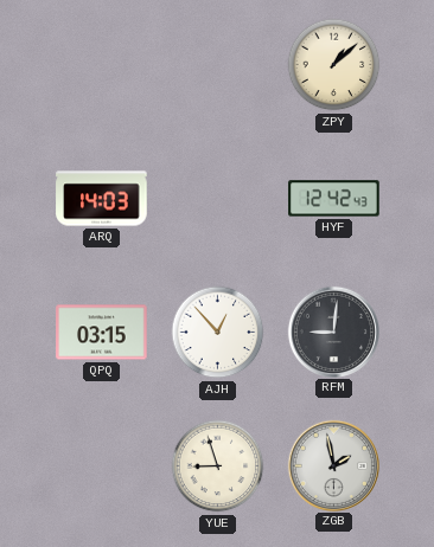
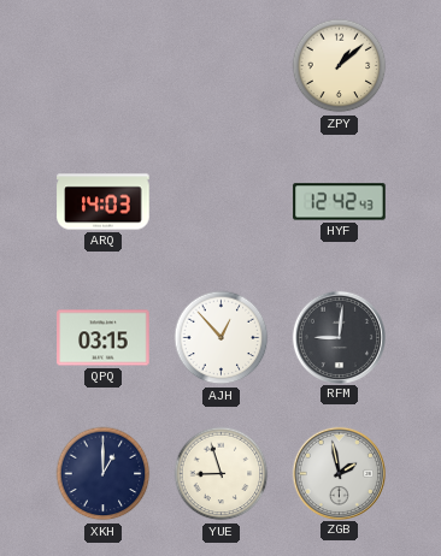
XKH: none -> 1:00 (104, 474)
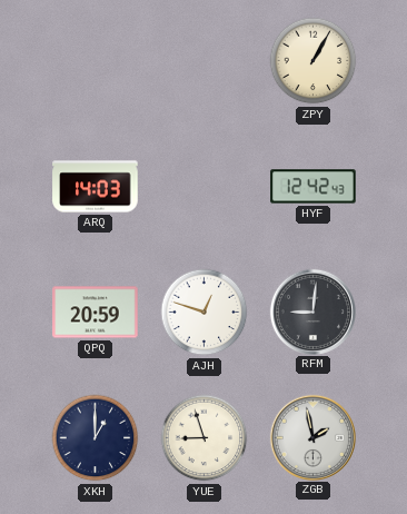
ZPY: 1:08 -> 1:05 (314, 61)
QPQ: 03:15 -> 20:59 (96, 313)
AJH: 12:53 -> 12:48 (205, 313)
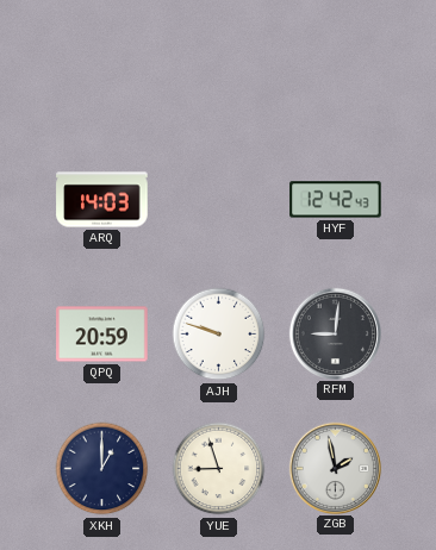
ZPY: 1:05 -> none (314, 61)
AJH: 12:48 -> 9:48 (219, 335)
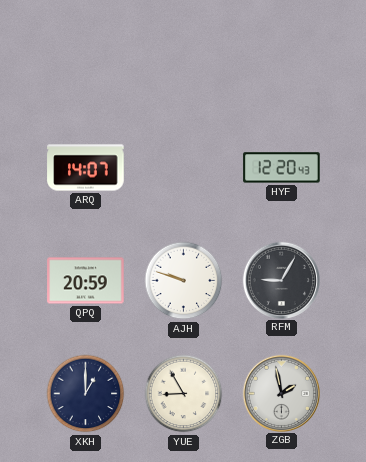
ARQ: 14:03 -> 14:07 (86, 168)
HYF: 12:42 -> 12:20 (282, 168)
RFM: 9:01 -> 9:05 (281, 280)
YUE: 8:57 -> 8:55 (184, 394)
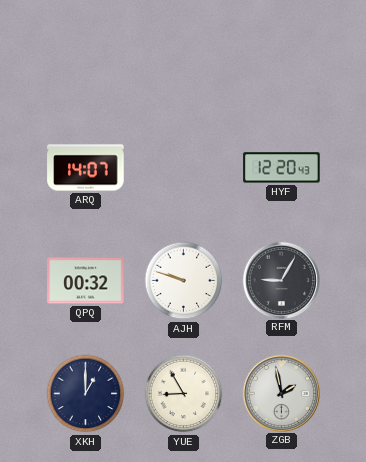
QPQ: 20:59 -> 00:32 (86, 281)
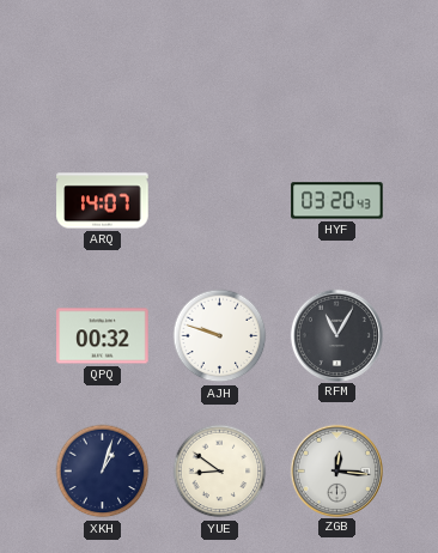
HYF: 12:20 -> 03:20 (337, 201)
RFM: 9:05 -> 11:05 (336, 335)
XKH: 1:00 -> 1:03 (103, 472)
YUE: 8:55 -> 8:51 (220, 472)
ZGB: 1:58 -> 12:16 (336, 470)
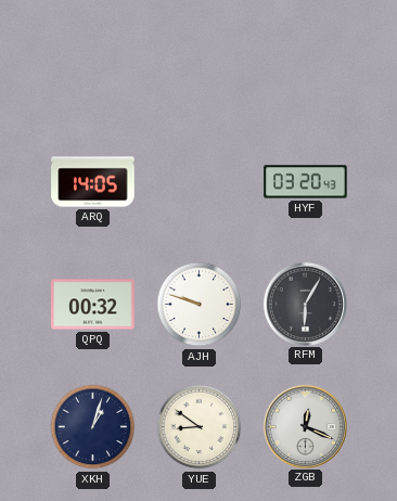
ARQ: 14:07 -> 14:05 (93, 182)
RFM: 11:05 -> 6:05 (305, 304)
ZGB: 12:16 -> 12:19 (305, 426)
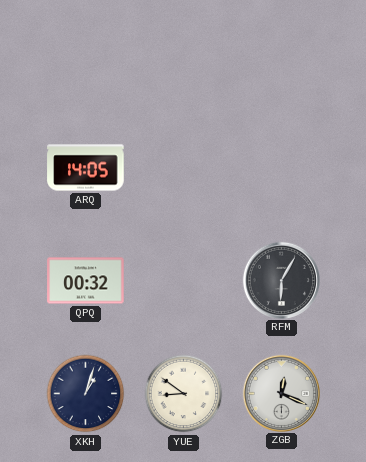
HYF: 03:20 -> none (306, 182)
AJH: 9:48 -> none (200, 305)
